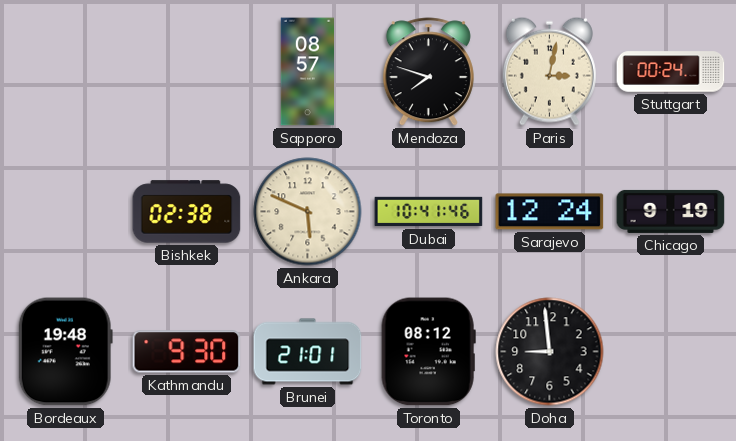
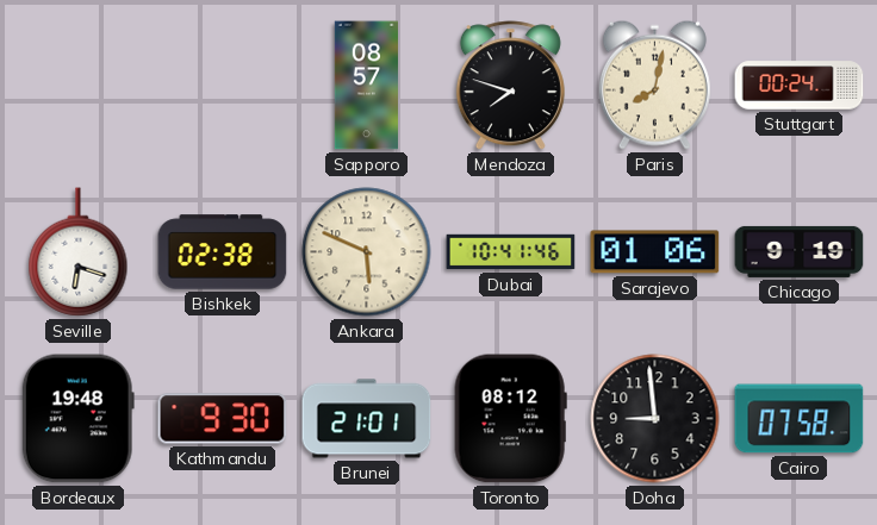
Paris: 3:02 -> 8:02 (654, 85)
Seville: none -> 6:18 (79, 252)
Sarajevo: 12:24 -> 01:06 (655, 252)
Cairo: none -> 07:58 (800, 419)
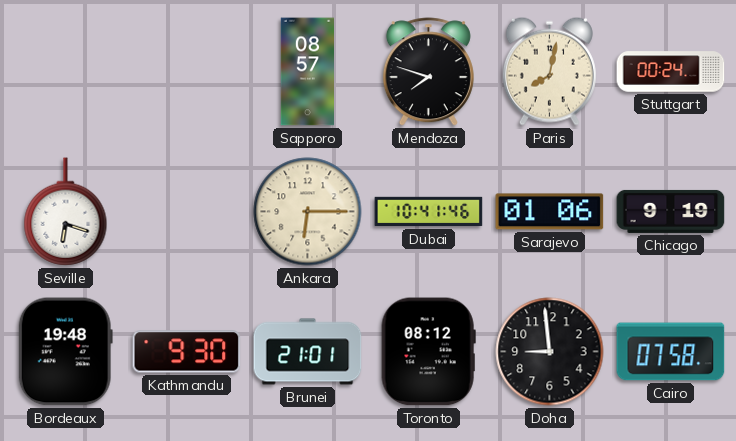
Bishkek: 02:38 -> none (223, 252)
Ankara: 5:49 -> 6:15 (308, 212)
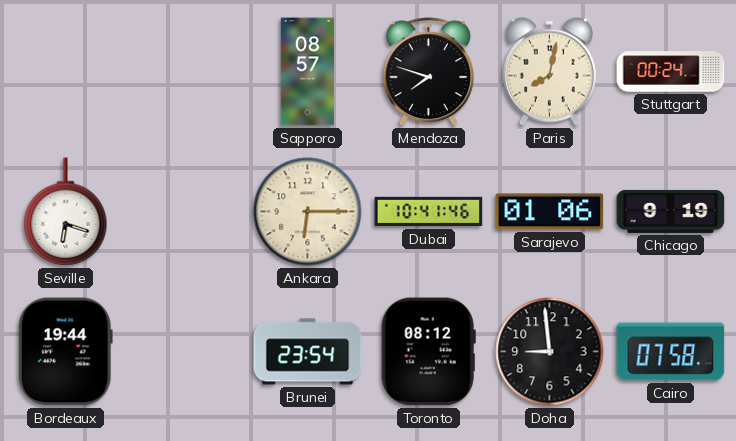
Bordeaux: 19:48 -> 19:44 (65, 352)
Kathmandu: 9:30 -> none (187, 352)
Brunei: 21:01 -> 23:54 (308, 352)
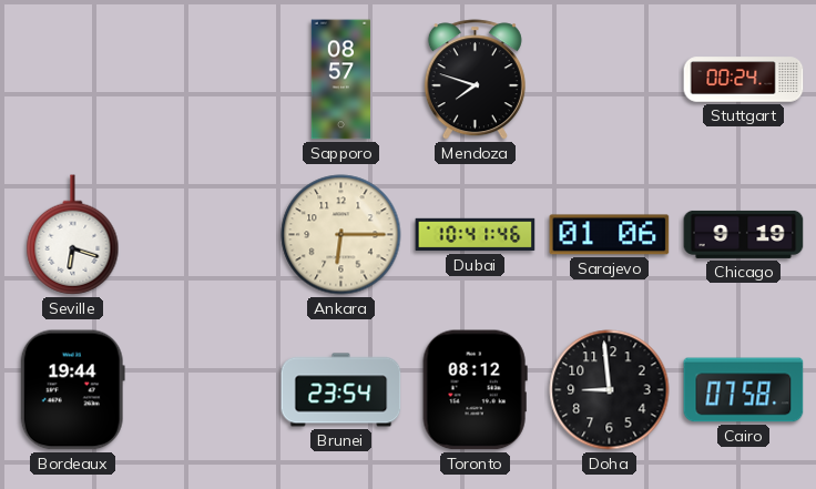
Paris: 8:02 -> none (549, 71)
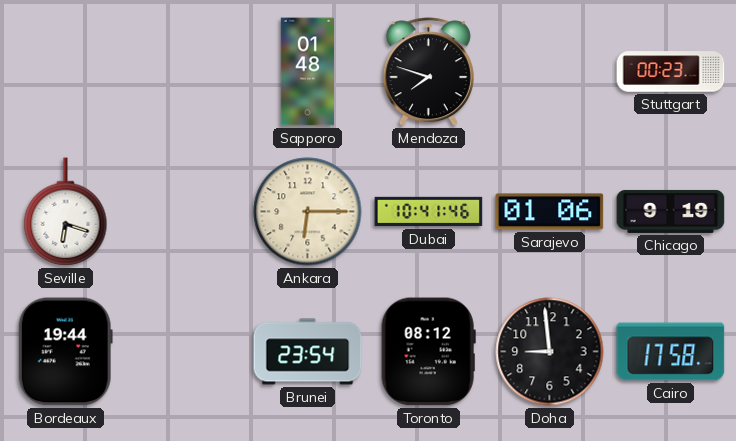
Sapporo: 08:57 -> 01:48 (307, 72)
Stuttgart: 00:24 -> 00:23 (671, 72)
Cairo: 07:58 -> 17:58 (671, 352)
